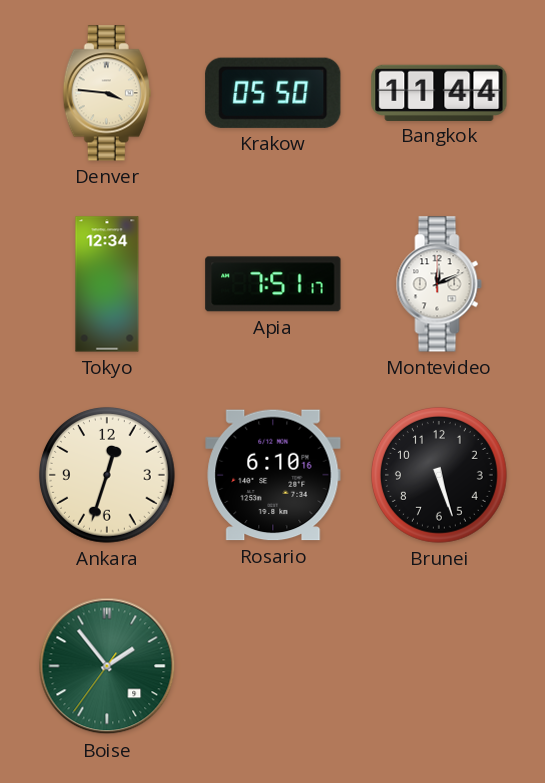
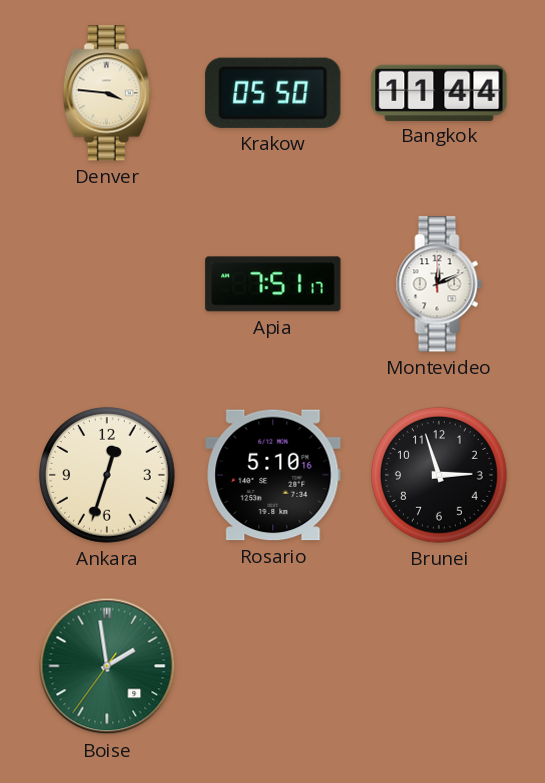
Tokyo: 12:34 -> none (107, 284)
Rosario: 6:10 -> 5:10 (273, 475)
Brunei: 5:27 -> 2:57 (439, 475)
Boise: 1:53 -> 1:58 (107, 666)
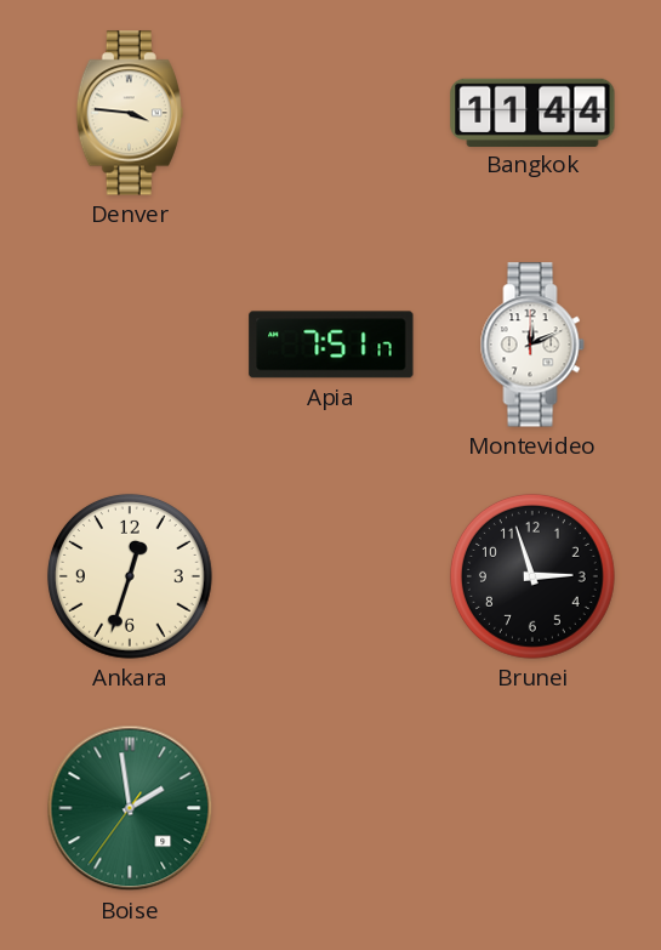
Krakow: 05:50 -> none (273, 93)
Rosario: 5:10 -> none (273, 475)
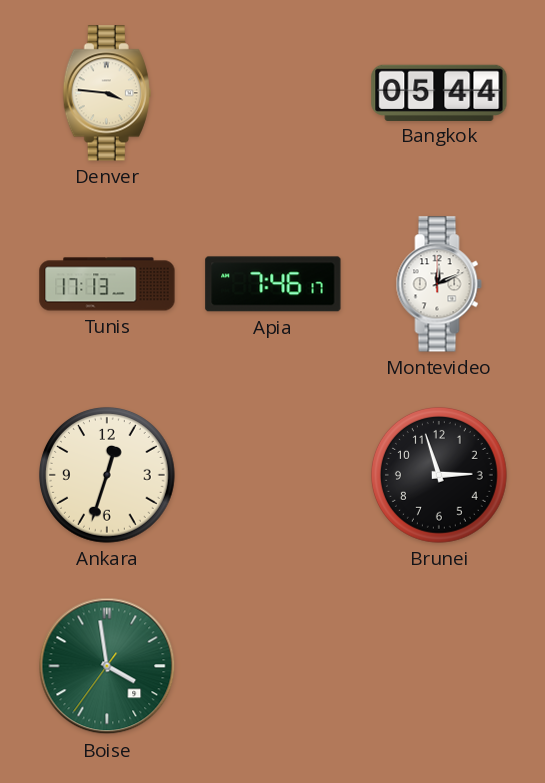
Bangkok: 11:44 -> 05:44 (439, 92)
Tunis: none -> 17:13 (107, 284)
Apia: 7:51 -> 7:46 (273, 284)
Boise: 1:58 -> 3:58 (107, 666)
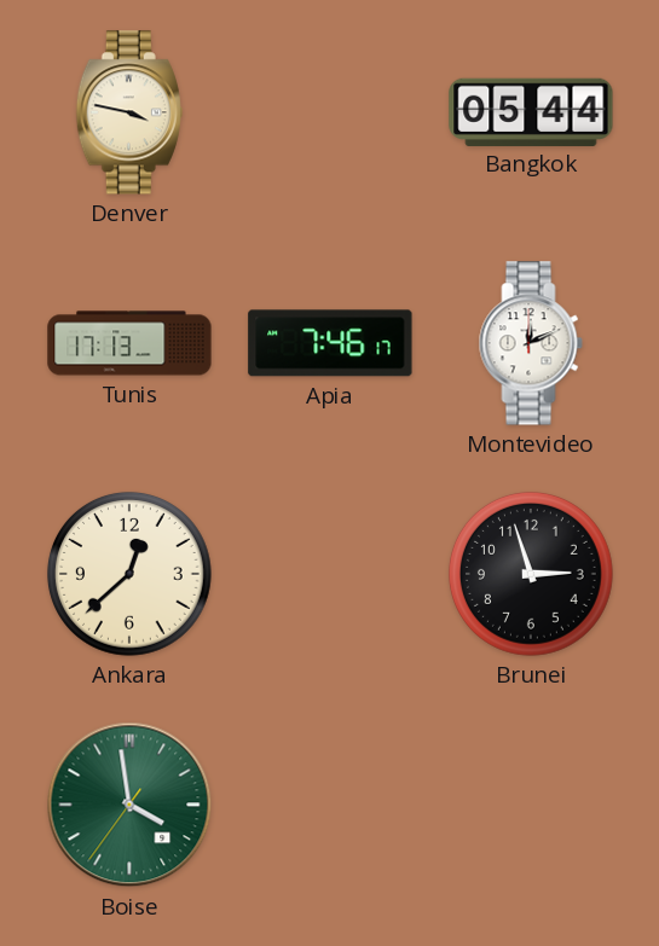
Denver: 3:46 -> 3:47 (129, 112)
Ankara: 12:33 -> 12:38 (129, 574)
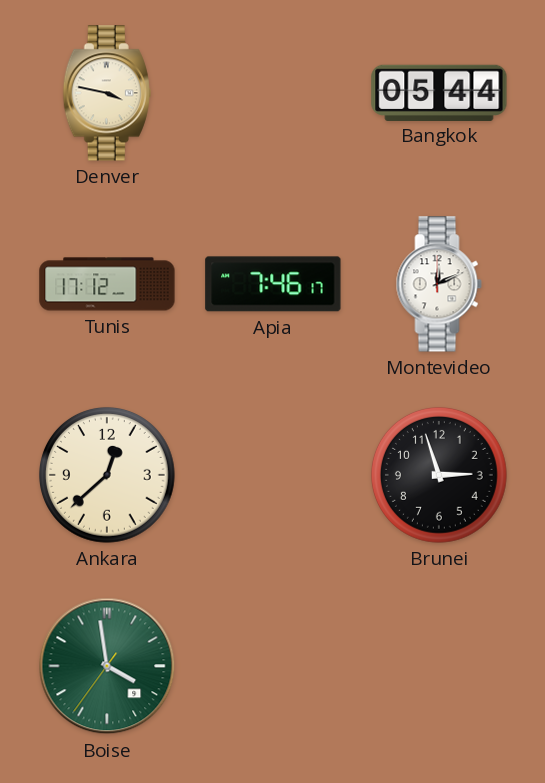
Tunis: 17:13 -> 17:12 (107, 284)
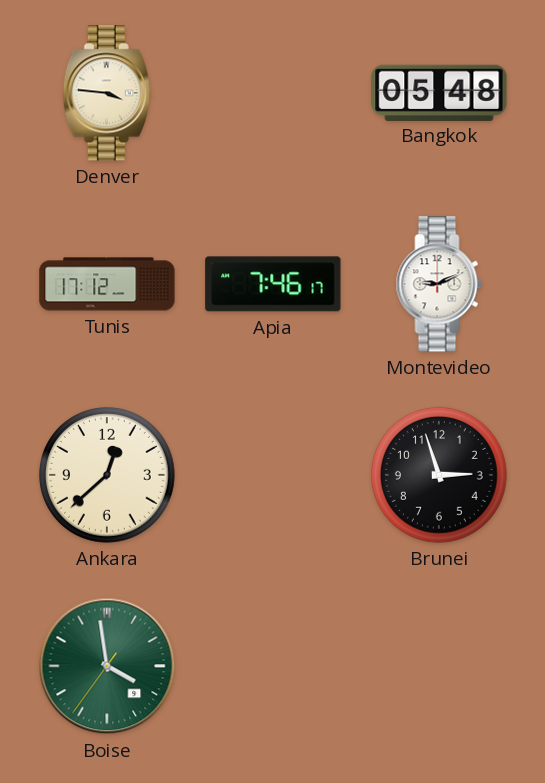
Denver: 3:47 -> 3:46 (107, 93)
Bangkok: 05:44 -> 05:48 (439, 92)
Montevideo: 12:11 -> 9:11 (439, 284)
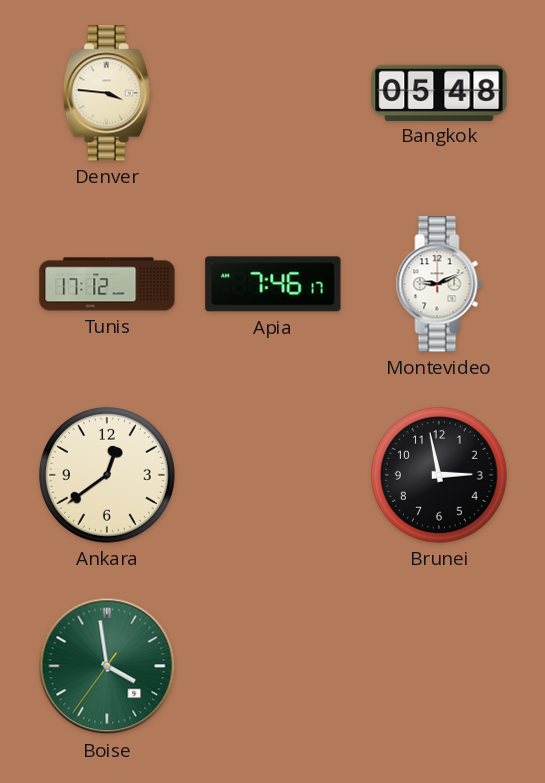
Ankara: 12:38 -> 12:39 (107, 475)
Brunei: 2:57 -> 2:58 (439, 475)
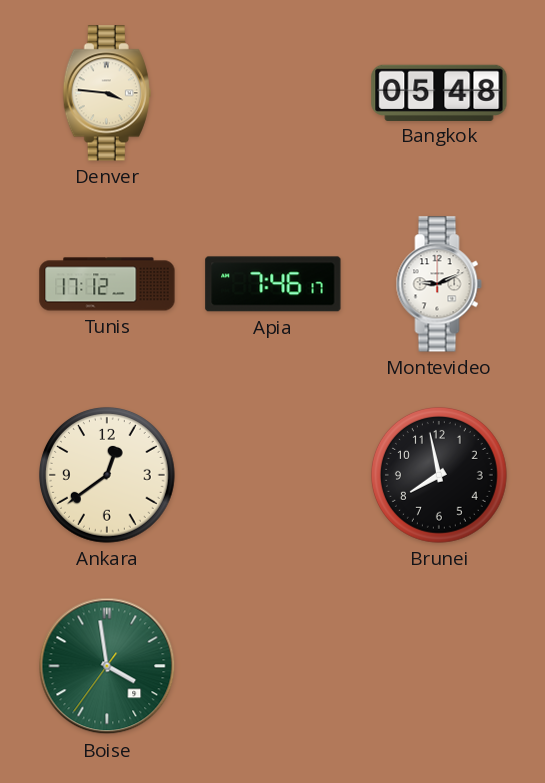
Brunei: 2:58 -> 7:58 (439, 475)
